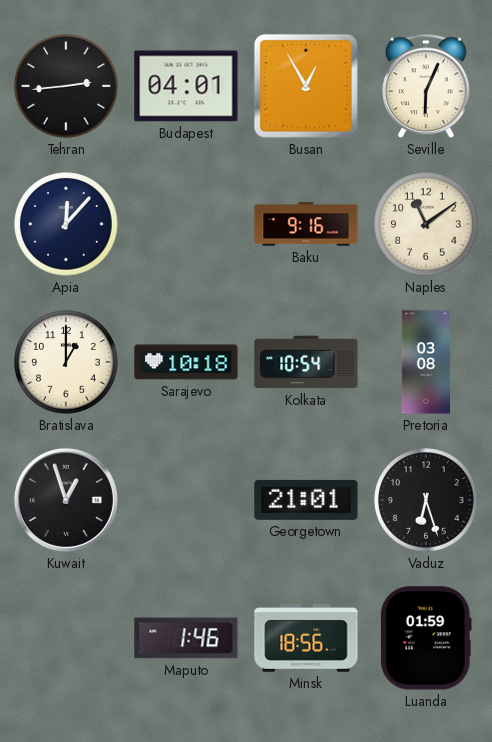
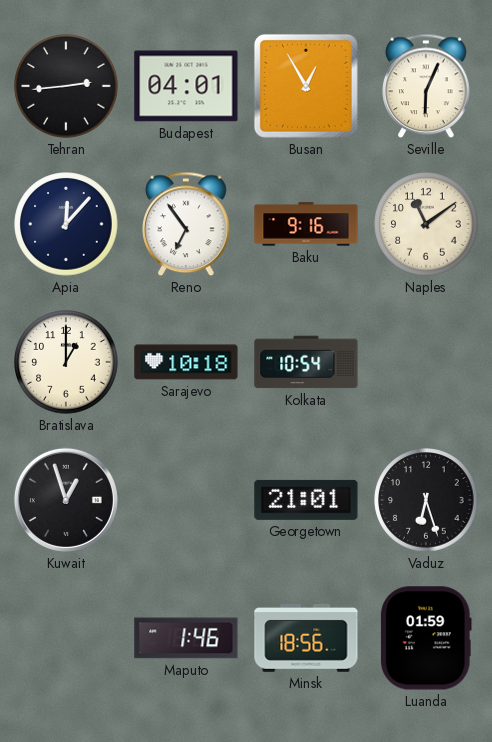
Reno: none -> 6:54 (186, 224)
Pretoria: 03:08 -> none (425, 362)
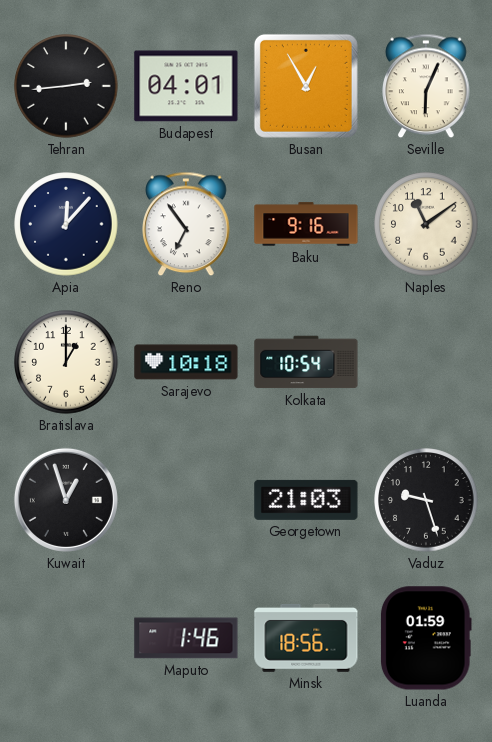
Georgetown: 21:01 -> 21:03 (306, 500)
Vaduz: 6:27 -> 9:27 (426, 500)
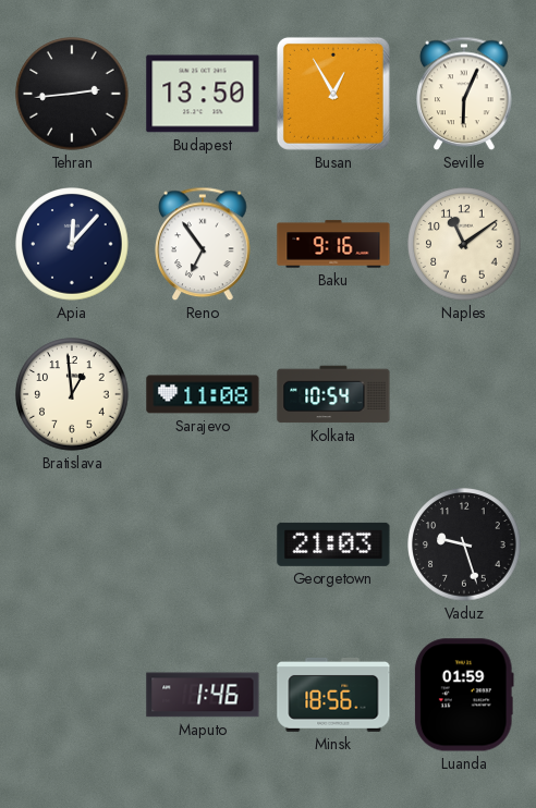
Budapest: 04:01 -> 13:50 (203, 94)
Bratislava: 1:00 -> 12:59 (72, 394)
Sarajevo: 10:18 -> 11:08 (203, 394)
Kuwait: 12:57 -> none (66, 500)
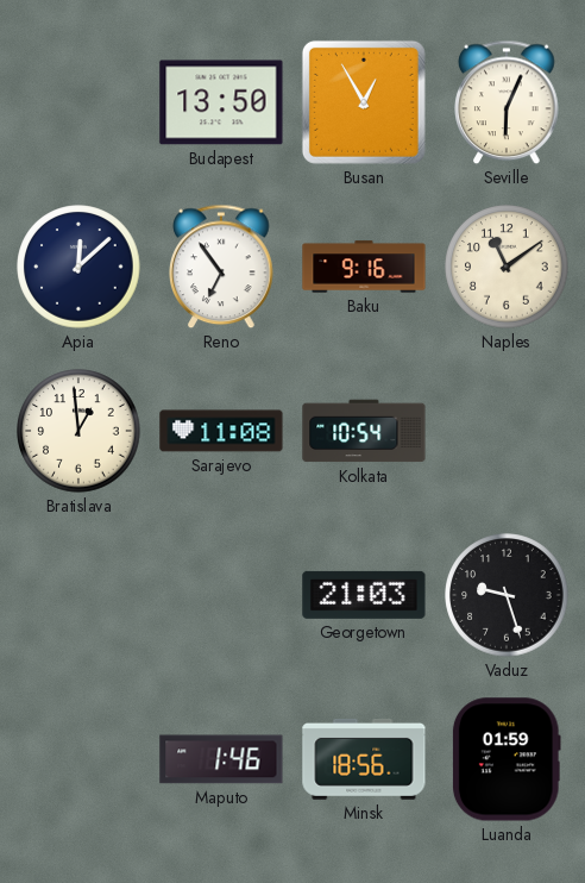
Tehran: 2:44 -> none (72, 94)
Apia: 12:07 -> 12:08 (78, 267)
